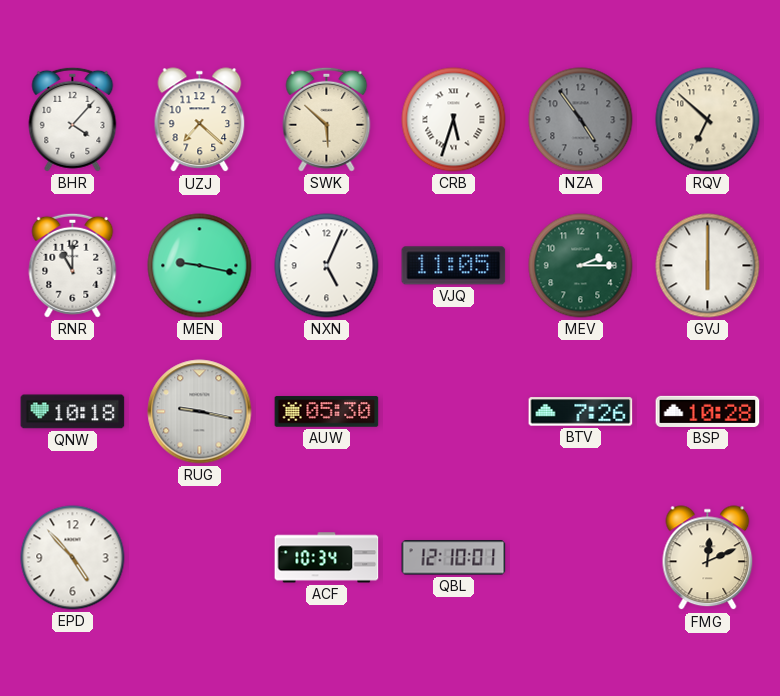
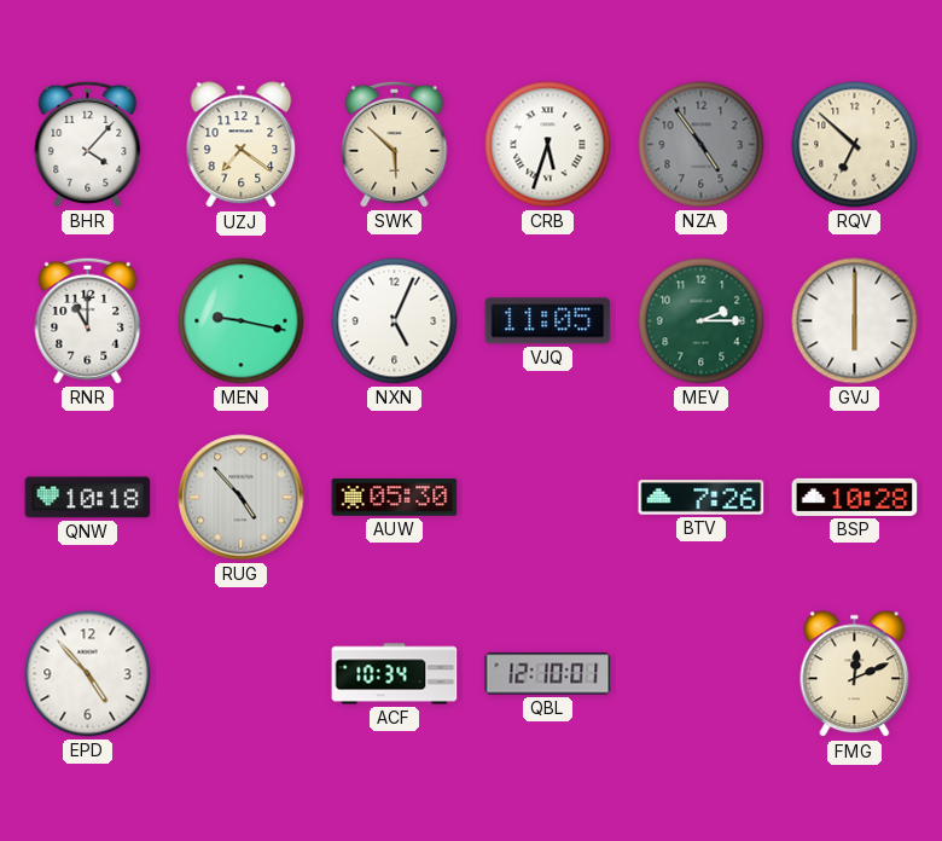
UZJ: 7:22 -> 7:21 (242, 145)
RUG: 9:17 -> 4:53 (242, 498)
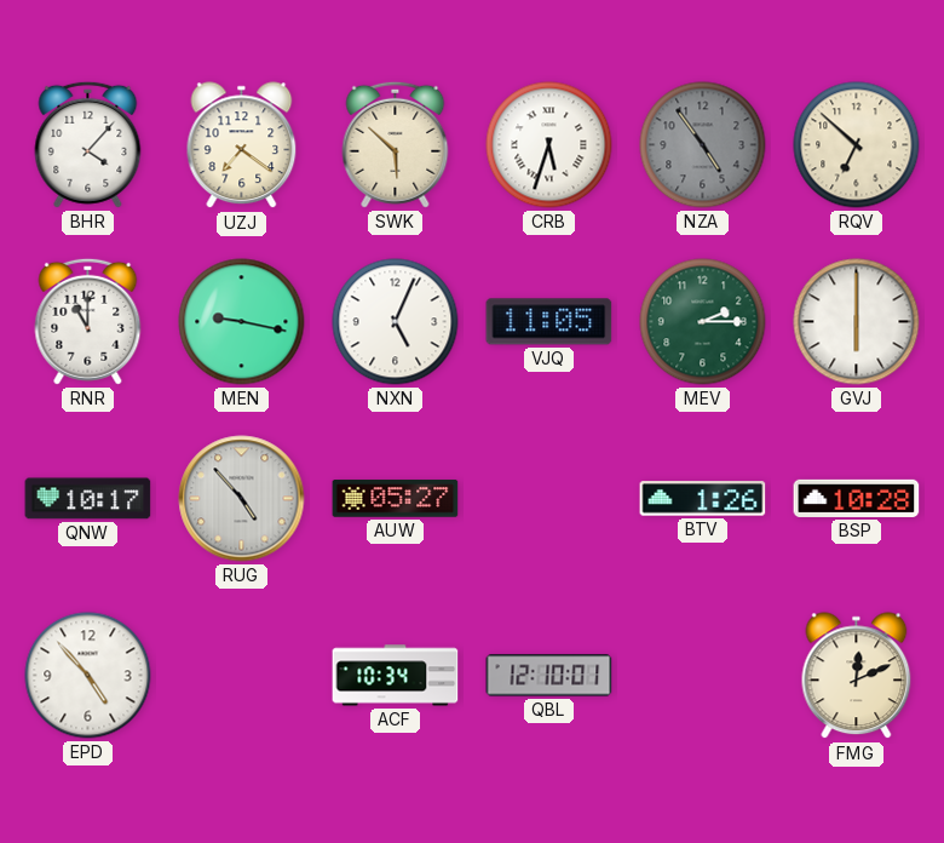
QNW: 10:18 -> 10:17 (88, 499)
AUW: 05:30 -> 05:27 (396, 499)
BTV: 7:26 -> 1:26 (703, 499)
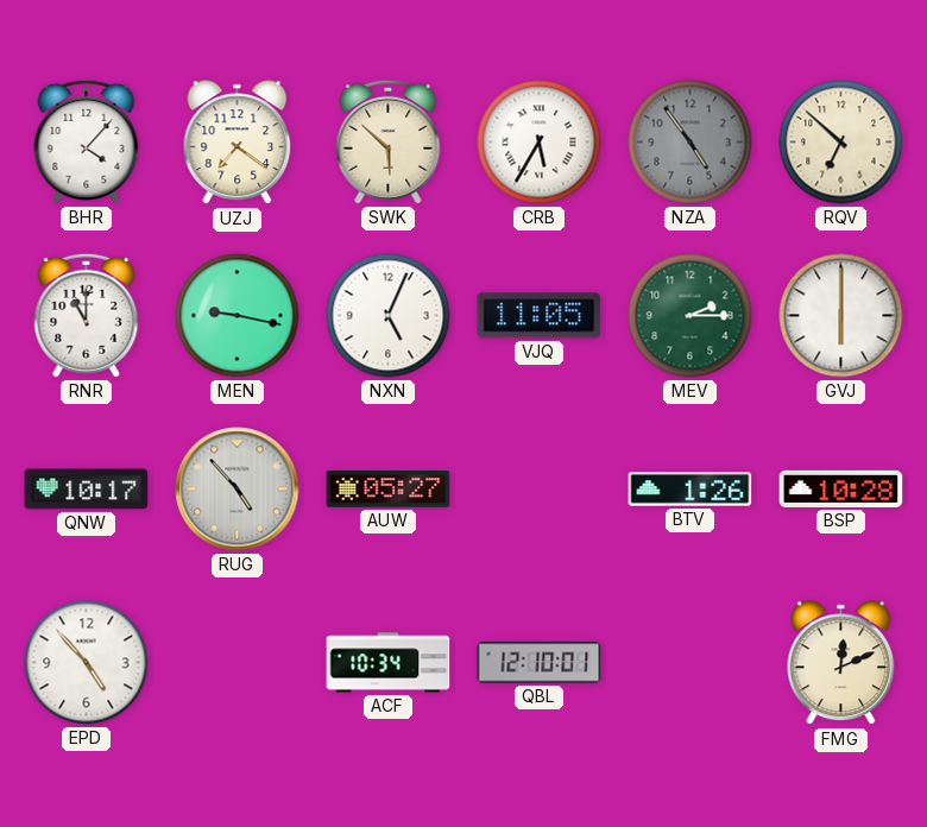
CRB: 5:33 -> 5:35 (540, 143)
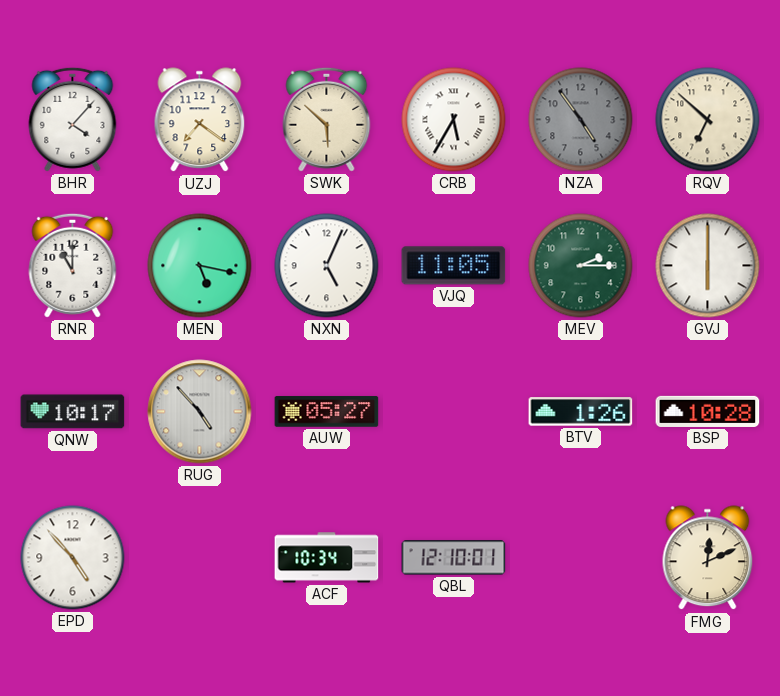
MEN: 9:17 -> 5:17 (200, 266)
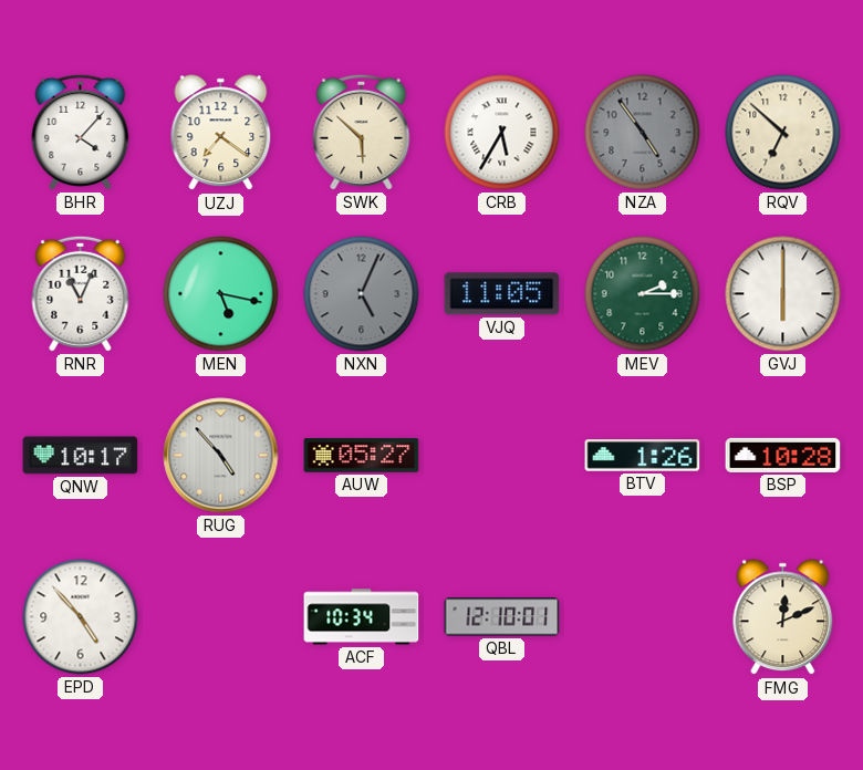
RNR: 11:00 -> 11:04 (81, 293)
NXN dial: white -> grey (362, 294)
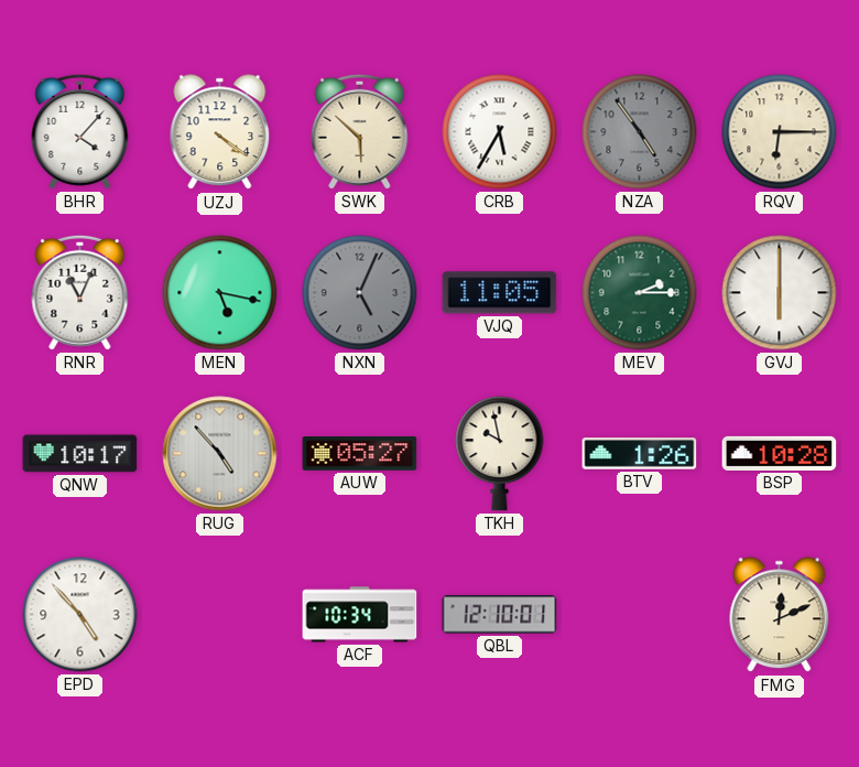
UZJ: 7:21 -> 4:21 (220, 132)
RQV: 6:52 -> 6:15 (780, 132)
TKH: none -> 9:58 (500, 454)
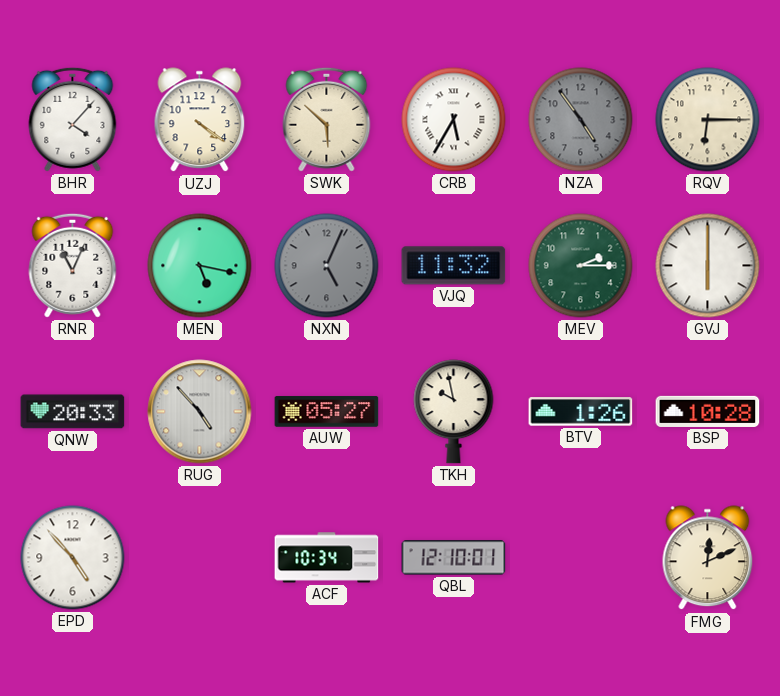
VJQ: 11:05 -> 11:32 (454, 266)
QNW: 10:17 -> 20:33 (73, 412)
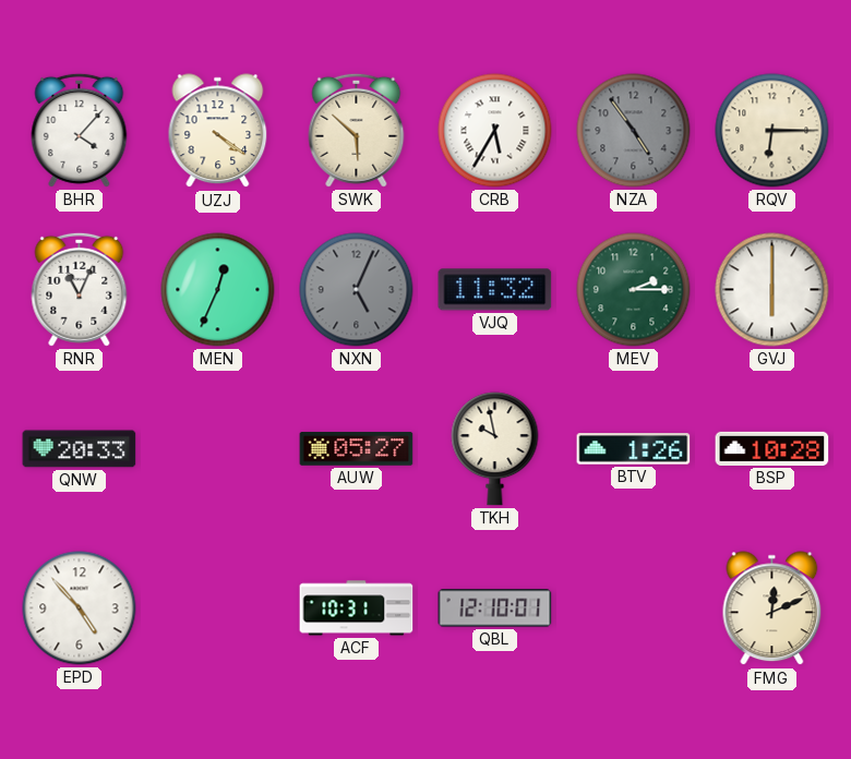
MEN: 5:17 -> 12:34 (218, 290)
RUG: 4:53 -> none (200, 412)
ACF: 10:34 -> 10:31 (357, 609)
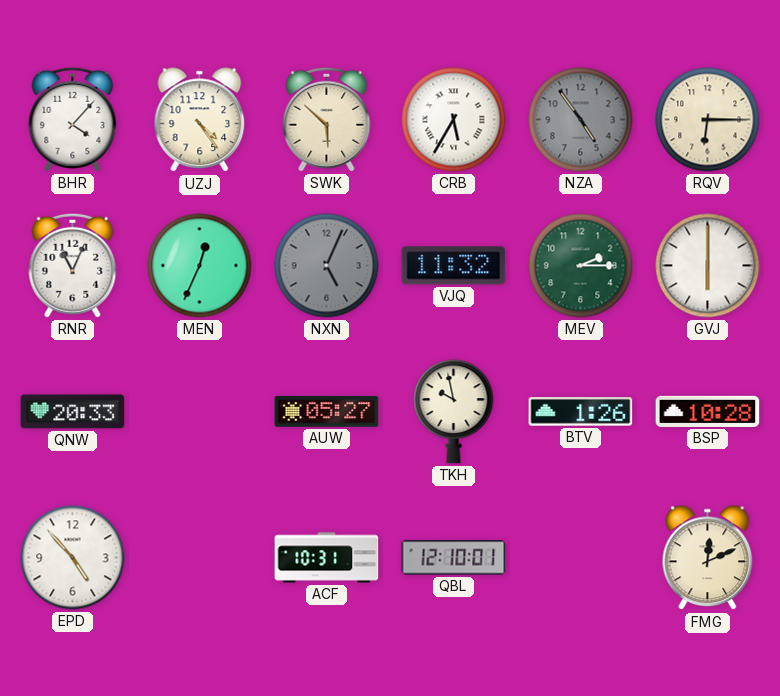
UZJ: 4:21 -> 4:24 (200, 120)
